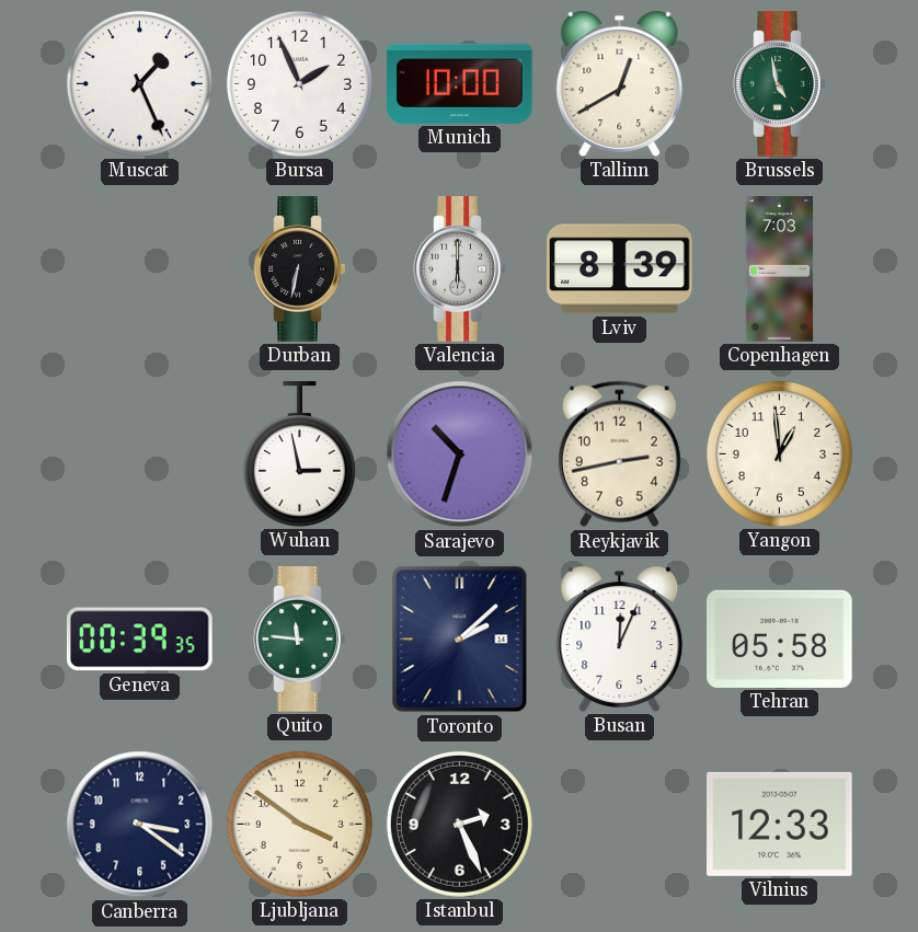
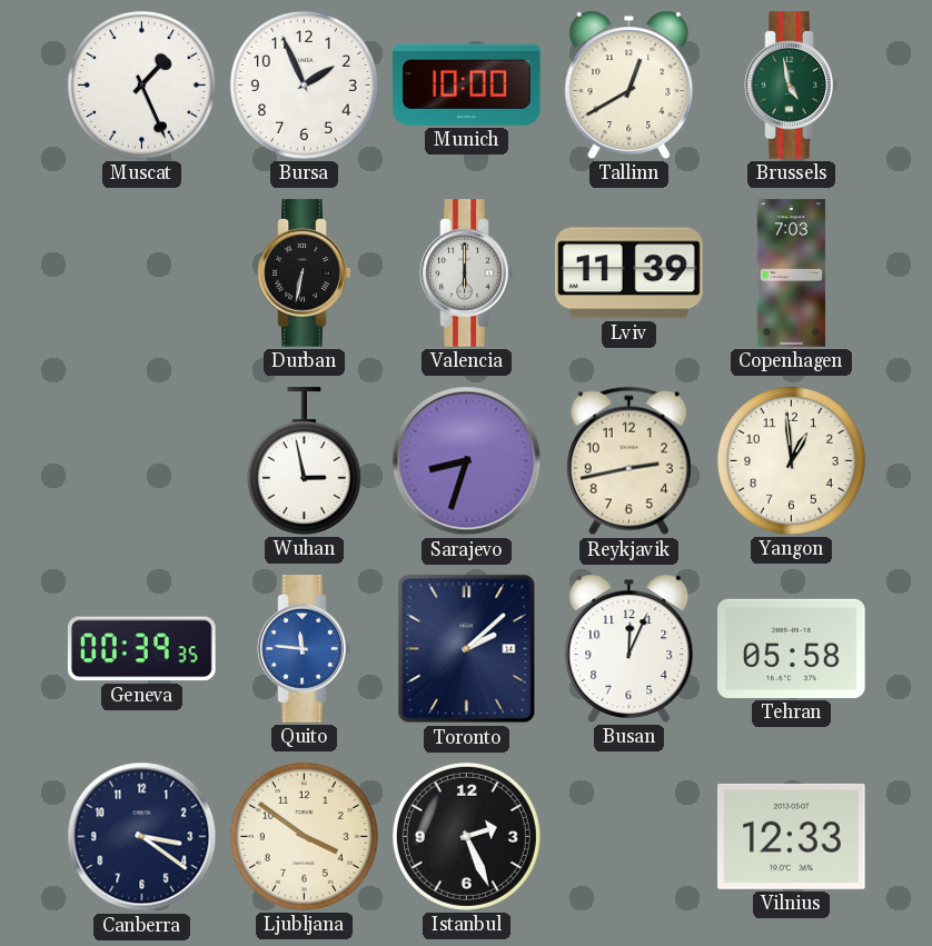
Lviv: 8:39 -> 11:39 (629, 273)
Sarajevo: 10:33 -> 8:33 (467, 461)
Quito dial: green -> blue (305, 649)
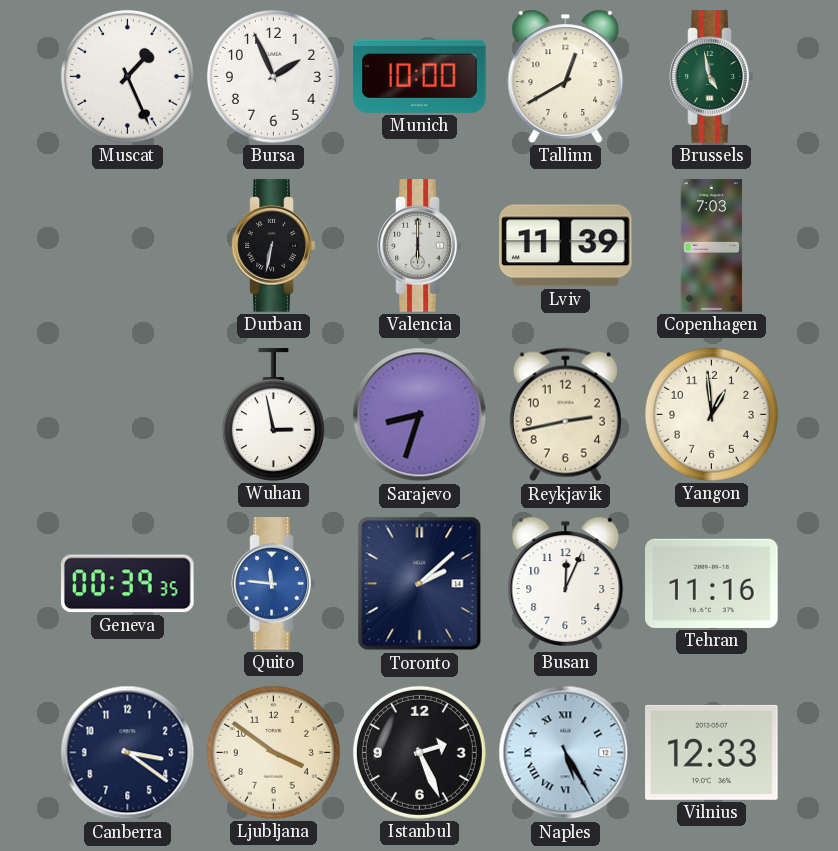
Tehran: 05:58 -> 11:16 (712, 583)
Naples: none -> 5:25 (566, 753)
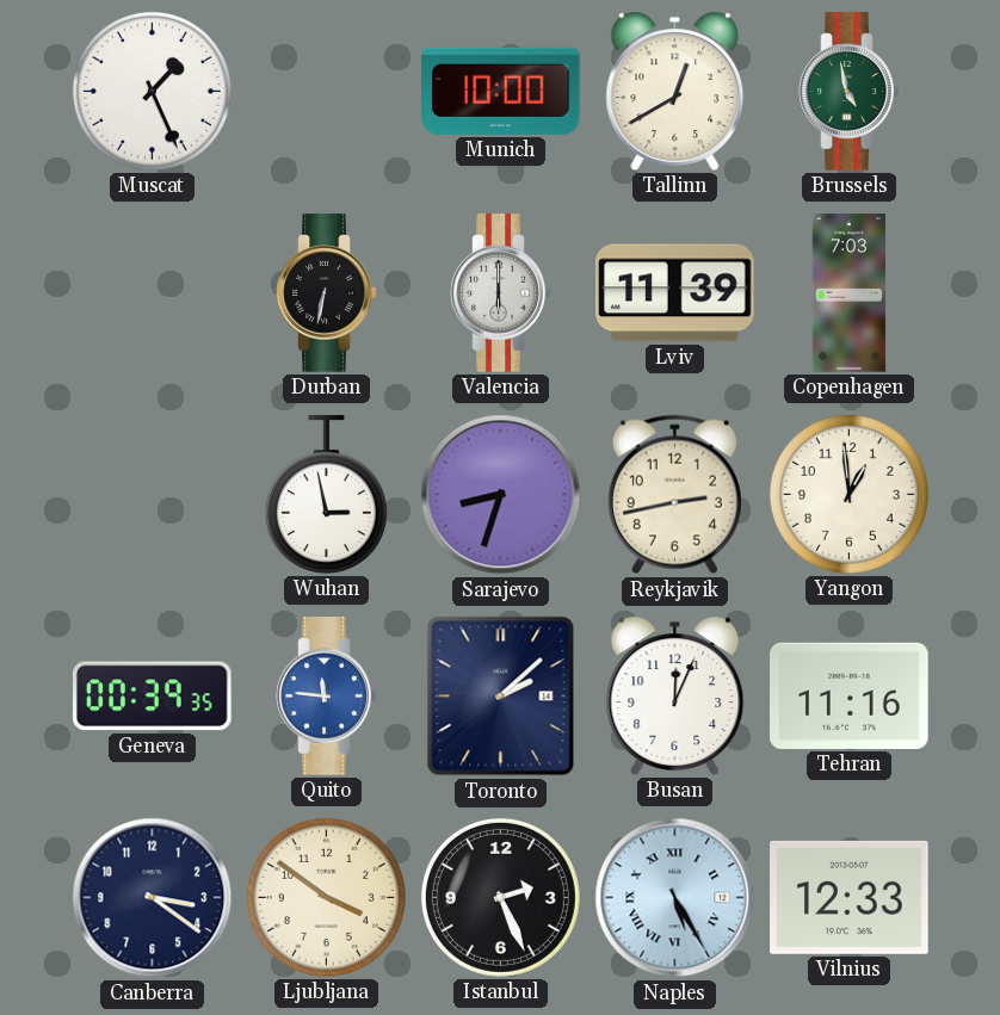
Bursa: 1:56 -> none (273, 76)
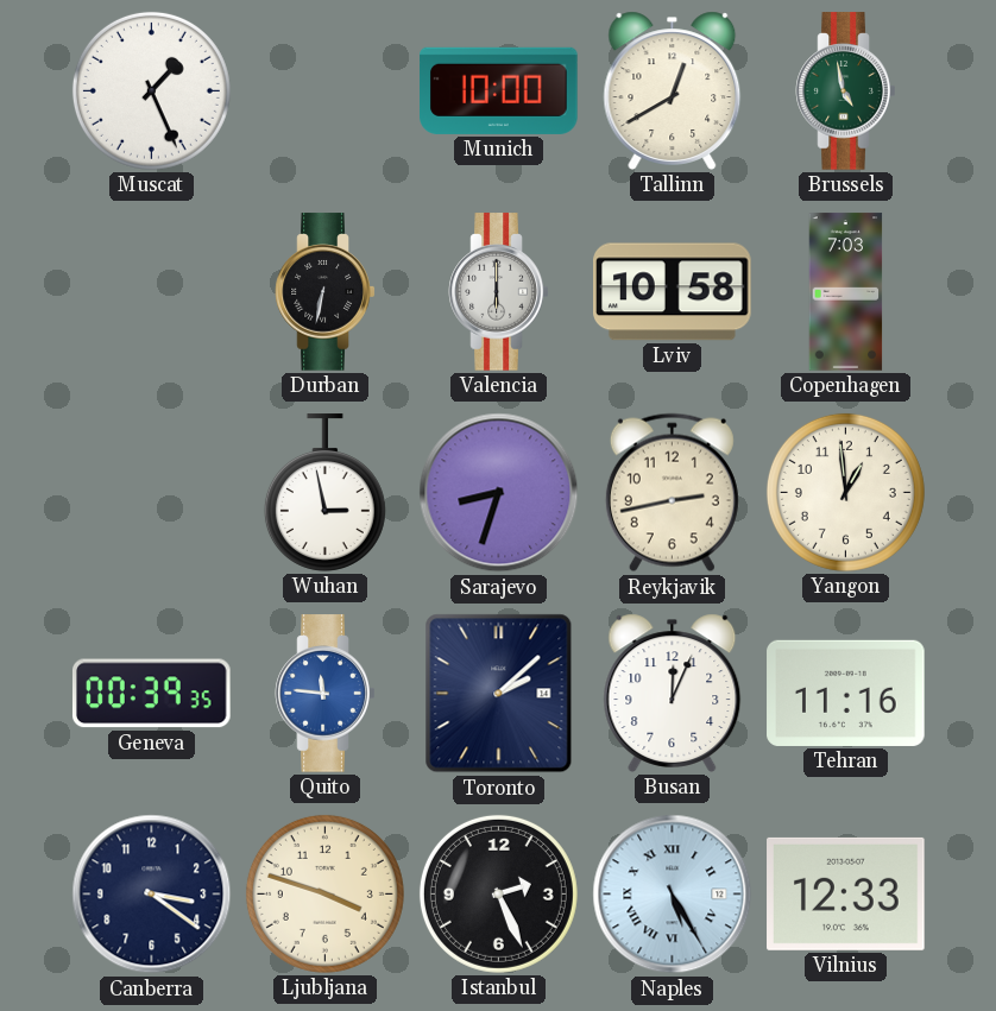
Lviv: 11:39 -> 10:58 (673, 292)
Ljubljana: 3:51 -> 3:48 (324, 893)
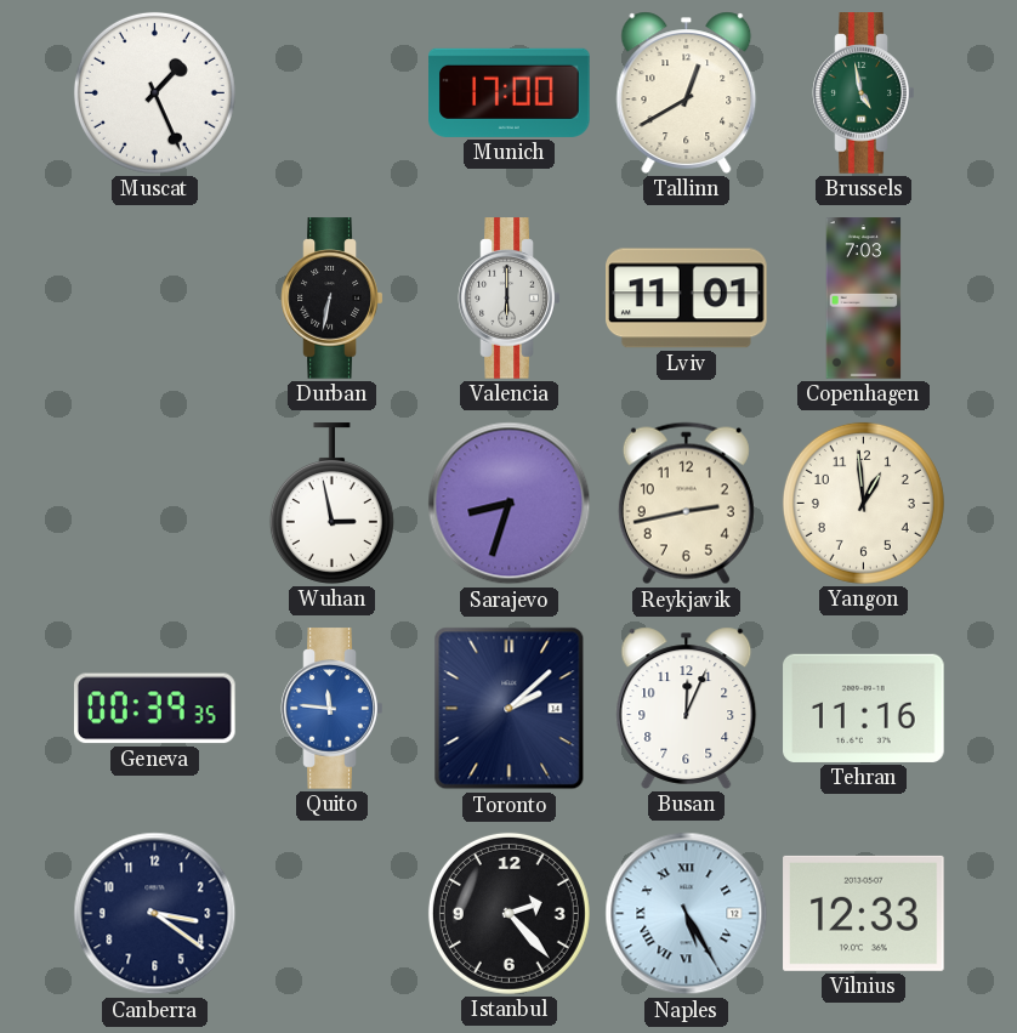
Munich: 10:00 -> 17:00 (510, 92)
Lviv: 10:58 -> 11:01 (687, 299)
Ljubljana: 3:48 -> none (324, 893)
Istanbul: 2:26 -> 2:23 (508, 913)
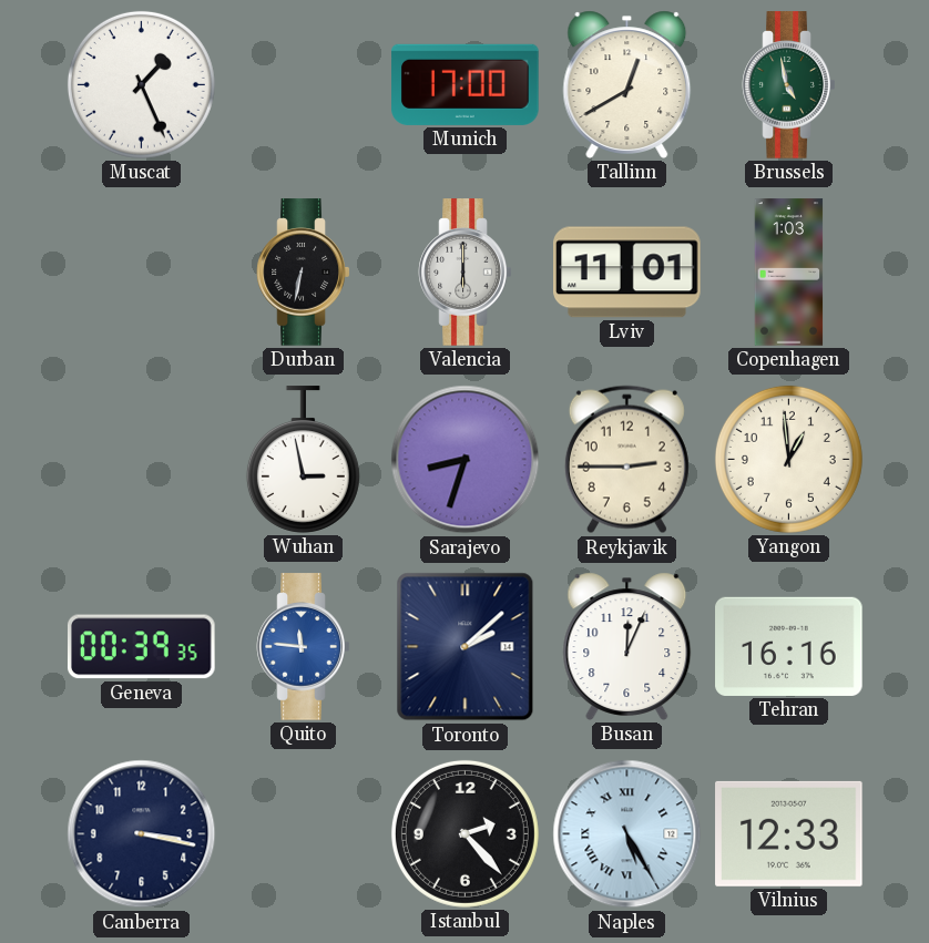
Copenhagen: 7:03 -> 1:03 (789, 273)
Reykjavik: 2:43 -> 2:45 (626, 460)
Tehran: 11:16 -> 16:16 (789, 646)
Canberra: 3:21 -> 3:17 (142, 834)
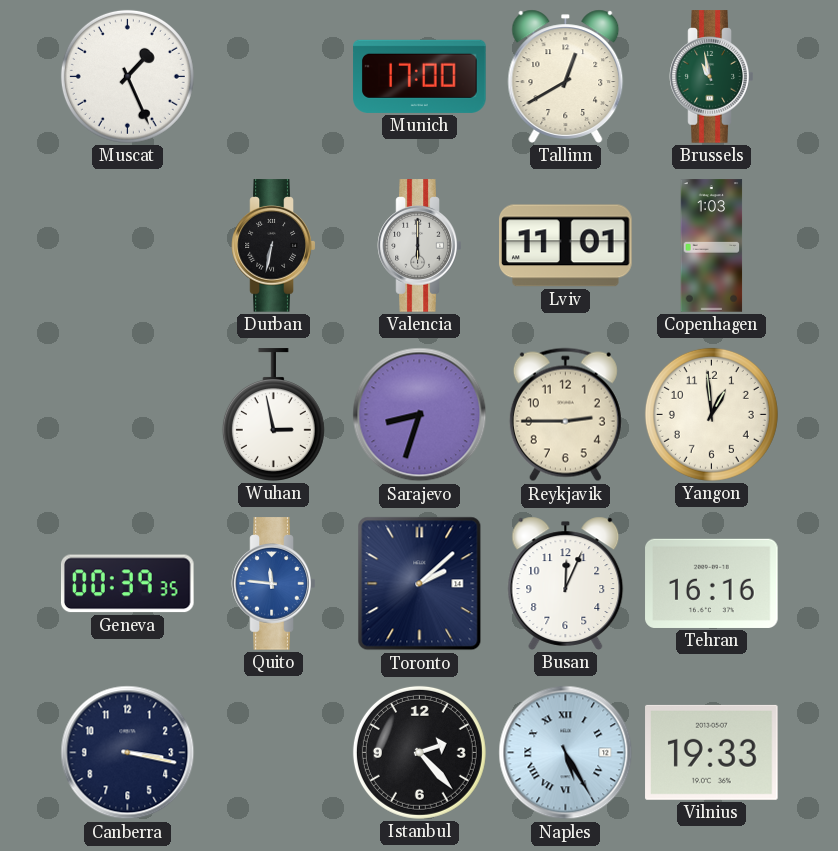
Brussels: 4:58 -> 10:58 (712, 77)
Vilnius: 12:33 -> 19:33 (712, 752)
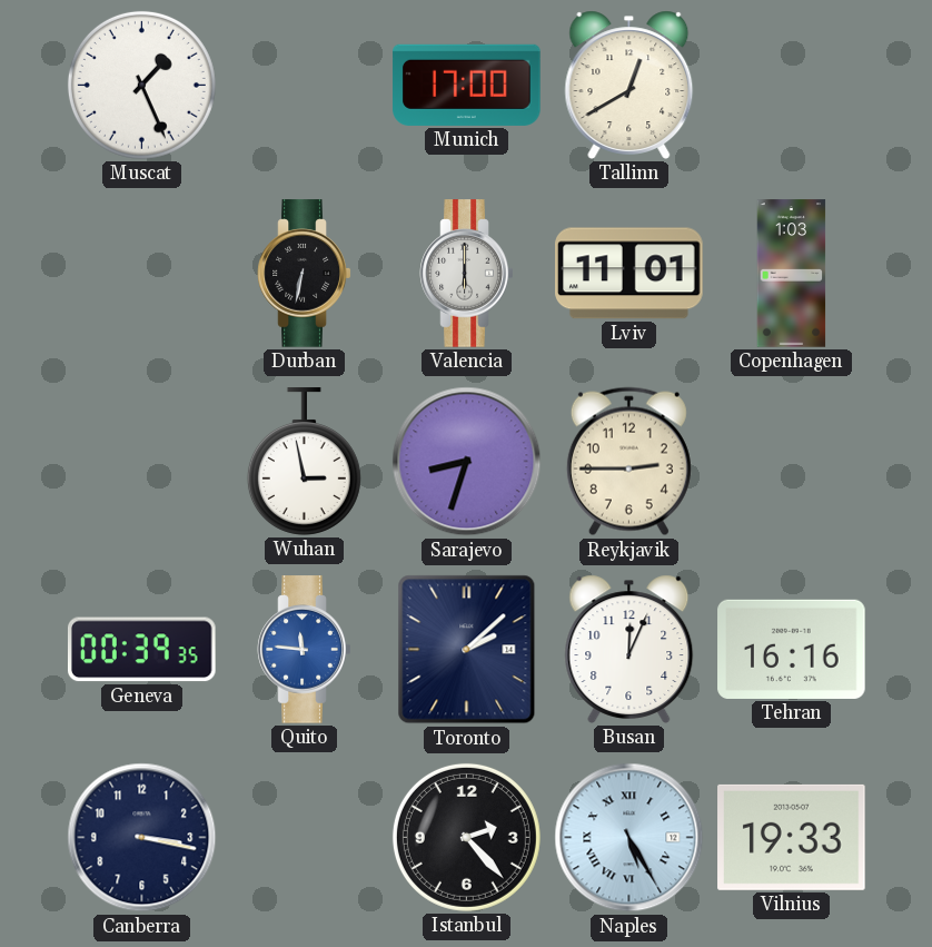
Brussels: 10:58 -> none (712, 77)
Yangon: 12:59 -> none (711, 414)
